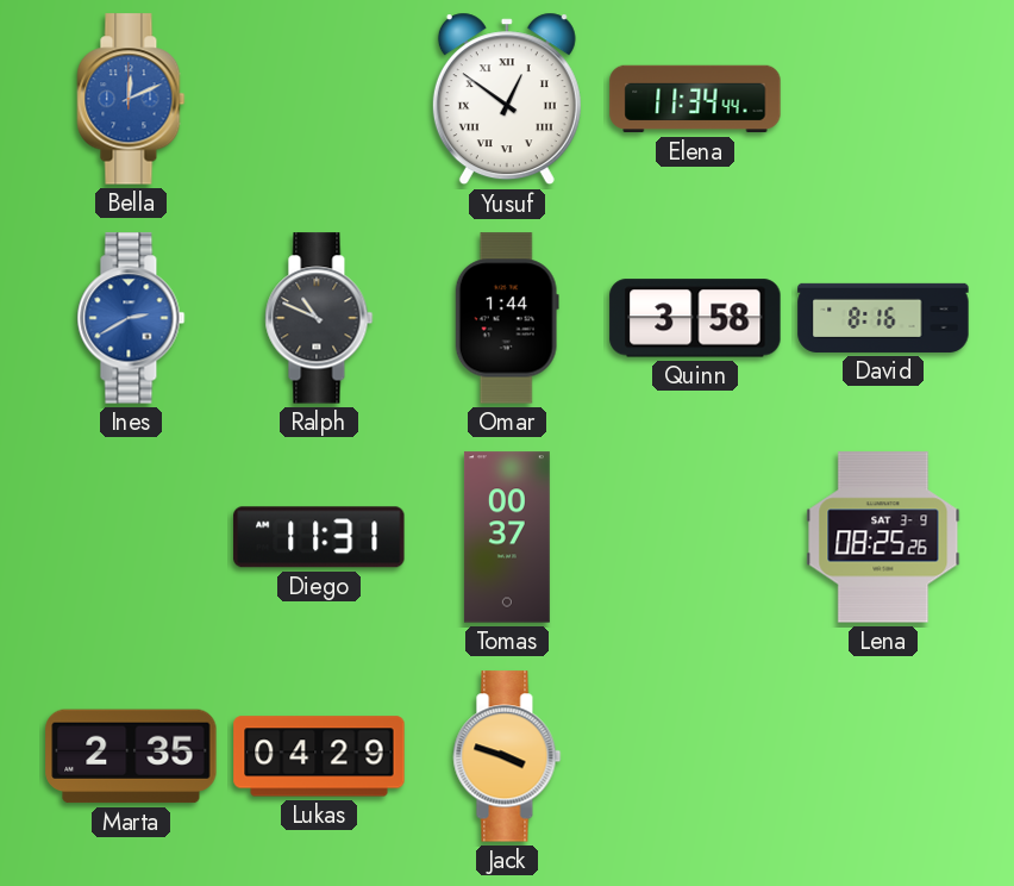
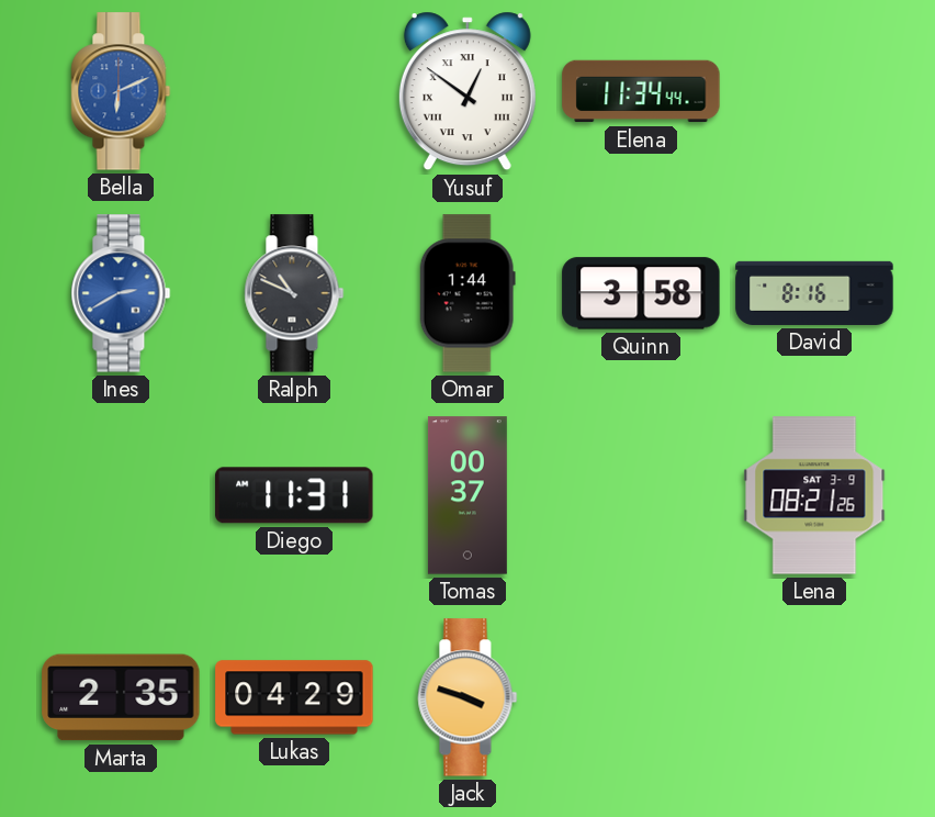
Bella: 12:11 -> 6:11 (121, 91)
Lena: 08:25 -> 08:21 (814, 495)
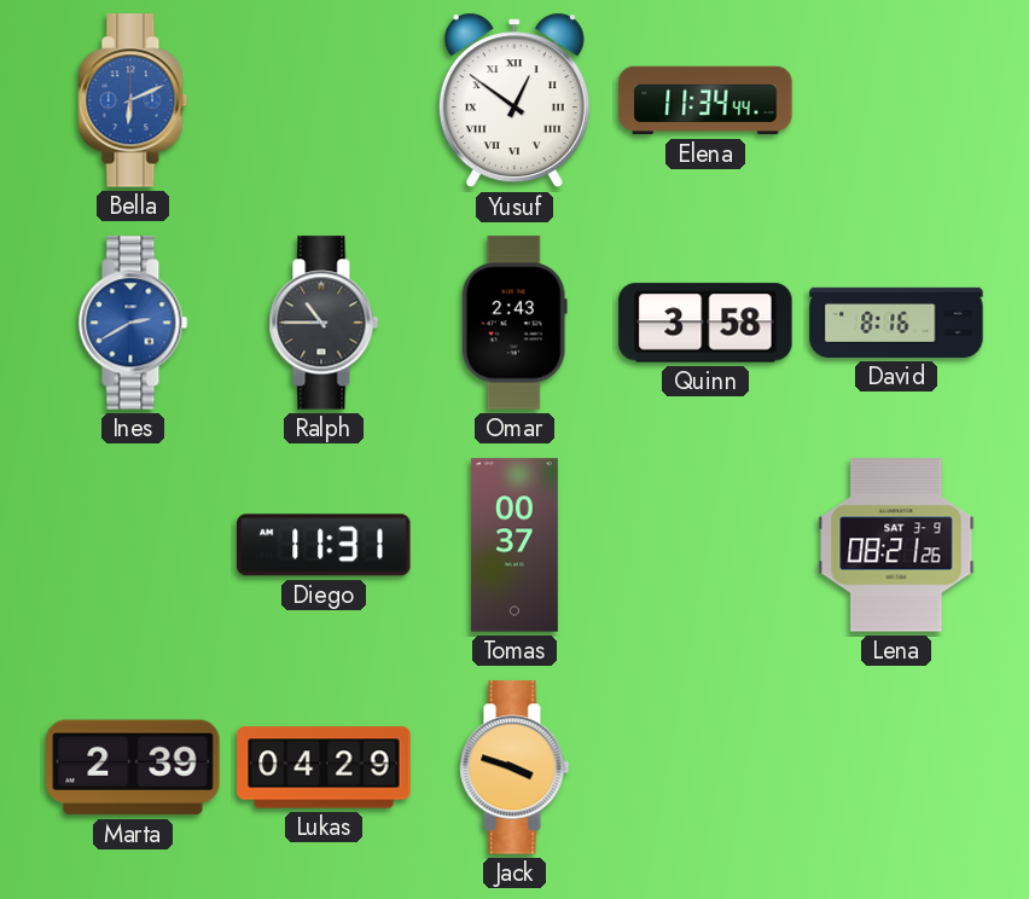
Ralph: 10:49 -> 10:45 (324, 323)
Omar: 1:44 -> 2:43 (514, 323)
Marta: 2:35 -> 2:39 (133, 767)
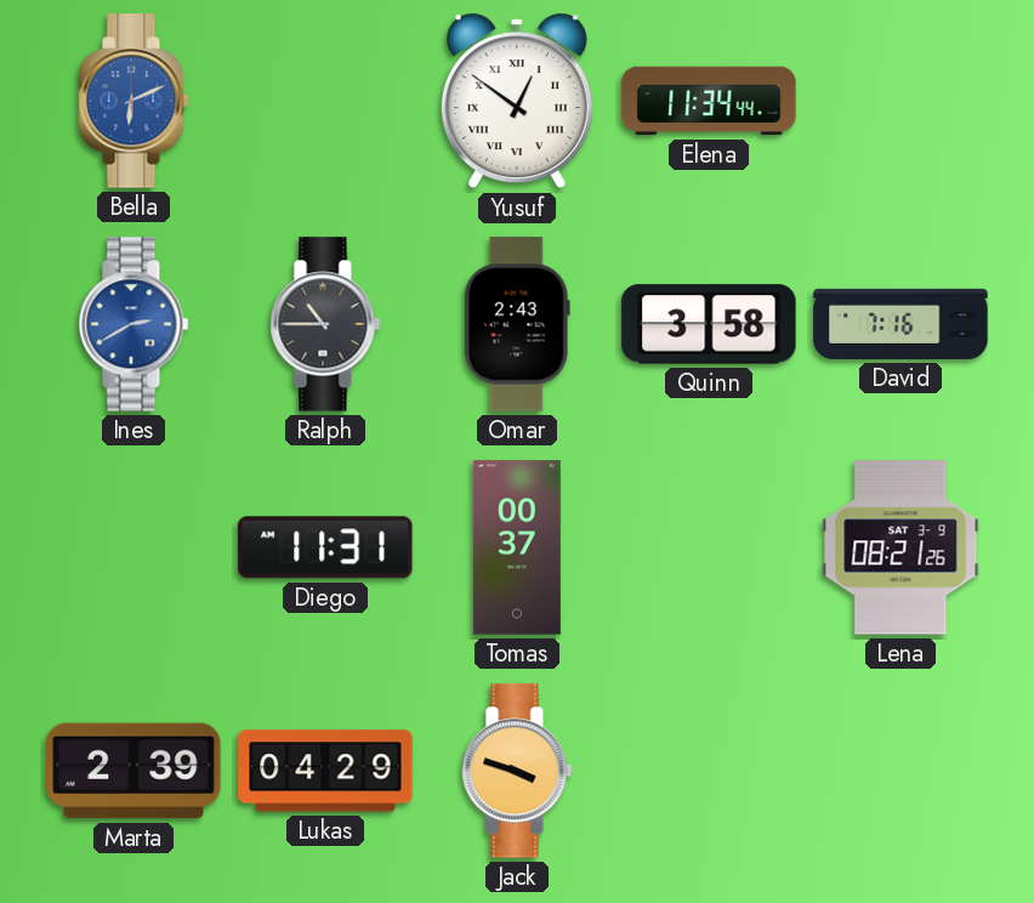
David: 8:16 -> 7:16 (901, 324)
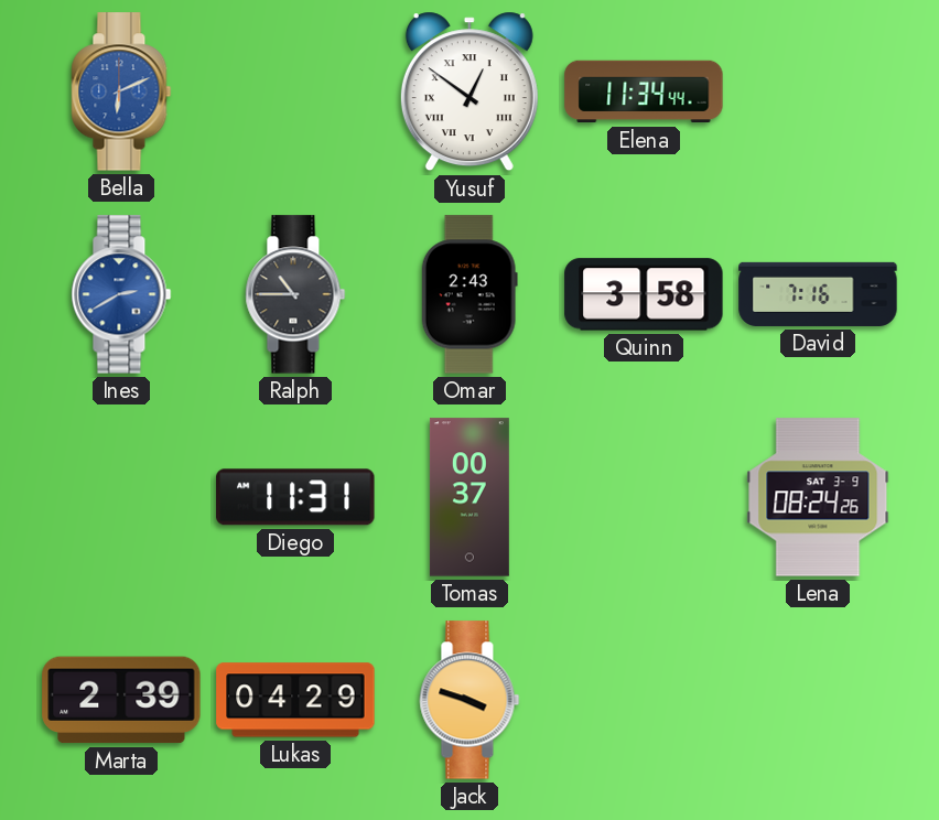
Lena: 08:21 -> 08:24 (818, 497)
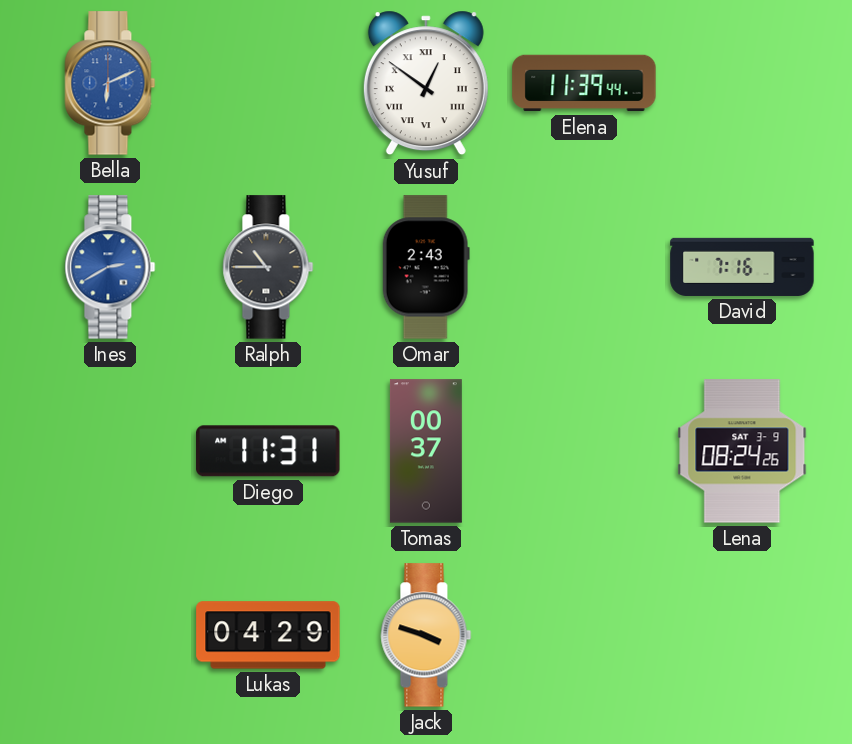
Elena: 11:34 -> 11:39 (584, 83)
Quinn: 3:58 -> none (644, 294)
Marta: 2:39 -> none (121, 700)
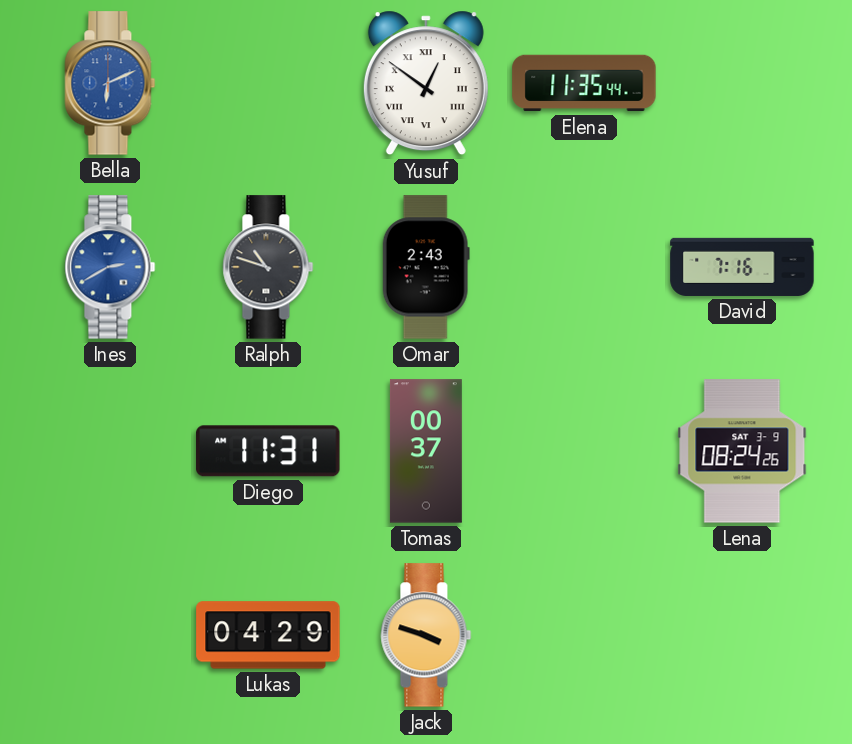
Elena: 11:39 -> 11:35 (584, 83)
Ralph: 10:45 -> 10:48 (268, 267)
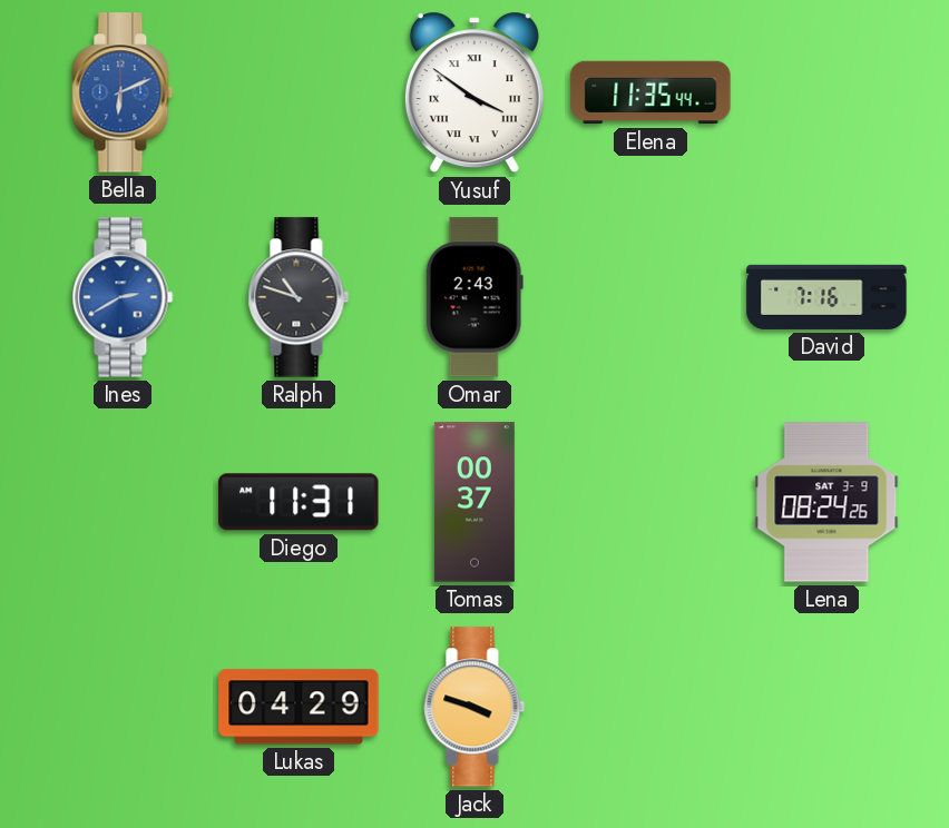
Yusuf: 12:51 -> 3:51 (474, 92)
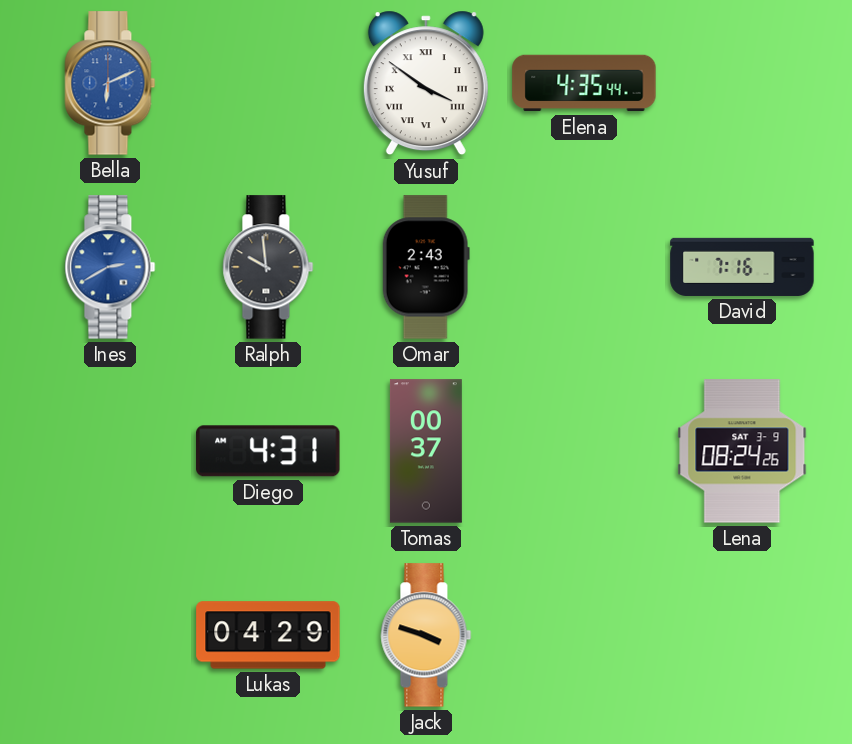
Elena: 11:35 -> 4:35 (584, 83)
Ralph: 10:48 -> 9:59 (268, 267)
Diego: 11:31 -> 4:31 (268, 451)
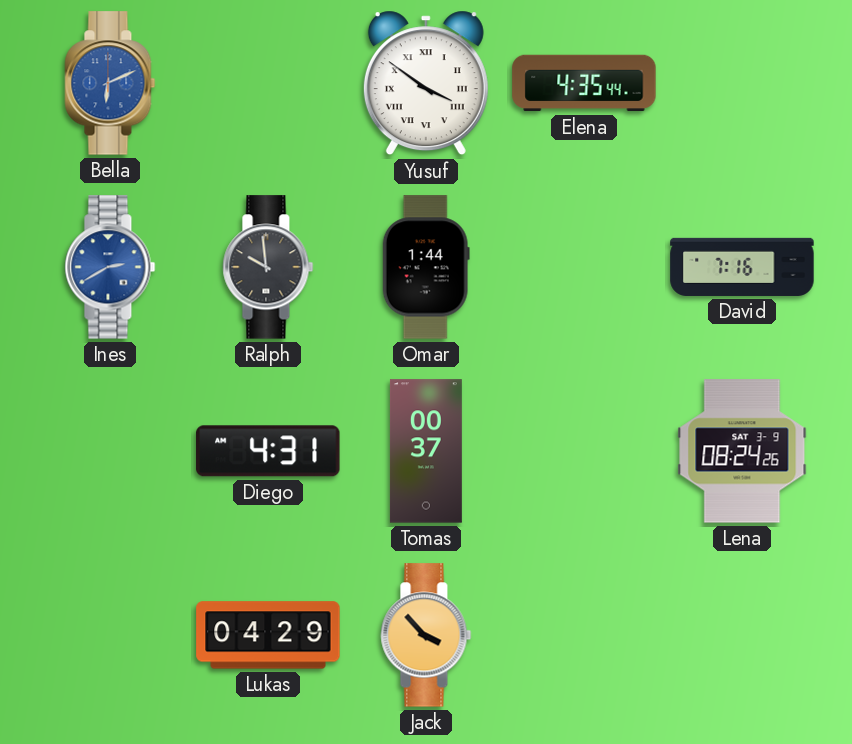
Omar: 2:43 -> 1:44 (426, 267)
Jack: 3:48 -> 3:53 (426, 635)
